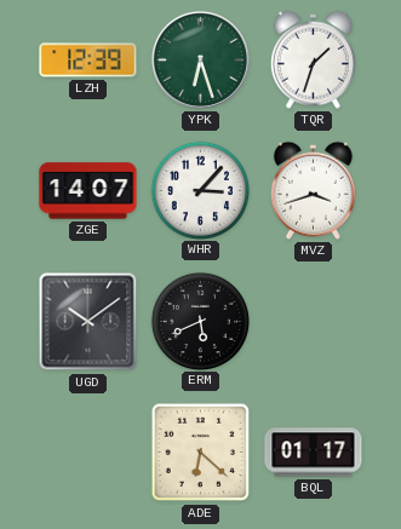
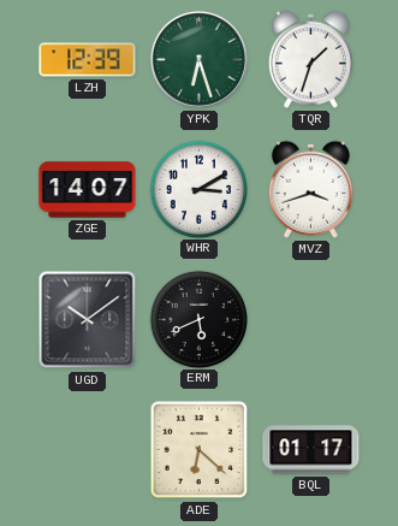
WHR: 3:07 -> 3:10 (198, 189)
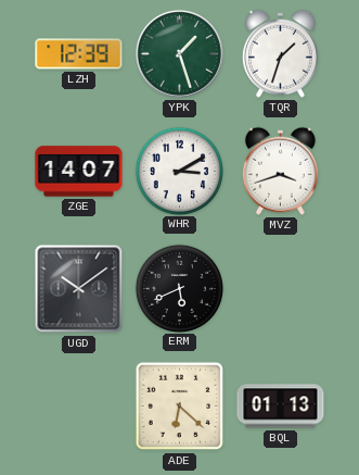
YPK: 6:27 -> 1:27 (179, 53)
BQL: 01:17 -> 01:13 (281, 407)
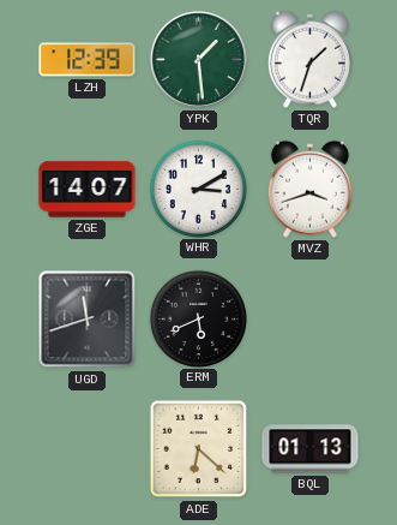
YPK: 1:27 -> 1:29 (198, 59)
UGD: 10:09 -> 11:42 (88, 320)
